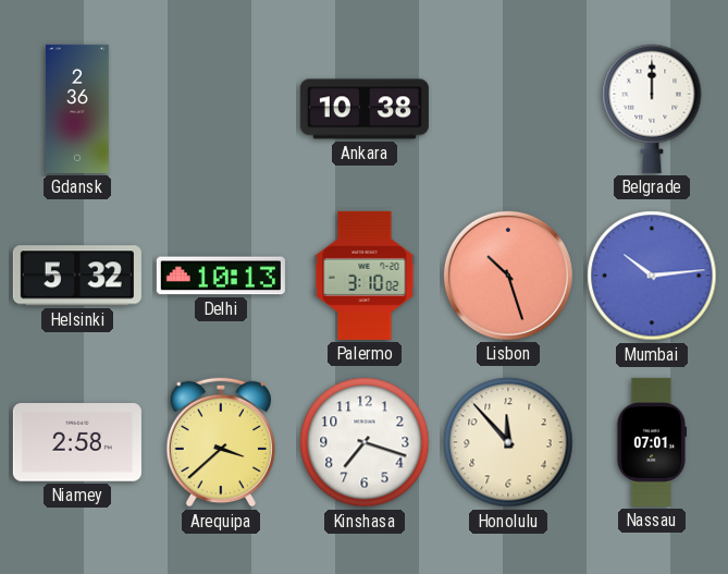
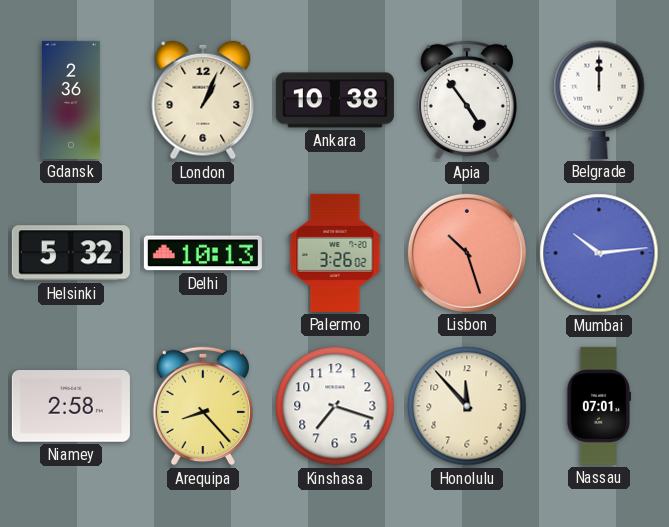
London: none -> 1:04 (203, 100)
Apia: none -> 4:54 (467, 100)
Palermo: 3:10 -> 3:26 (335, 253)
Arequipa: 3:38 -> 8:23 (203, 406)
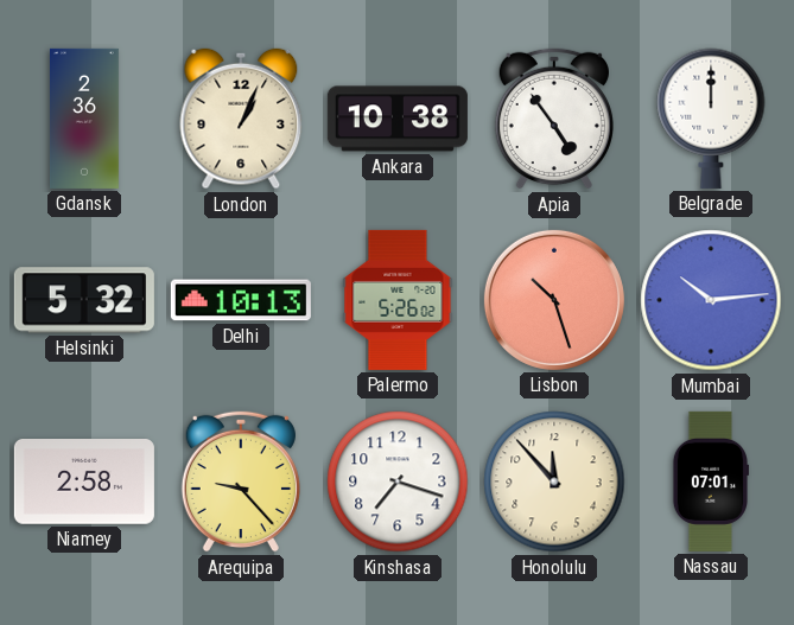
Palermo: 3:26 -> 5:26 (398, 300)
Arequipa: 8:23 -> 9:23 (241, 481)
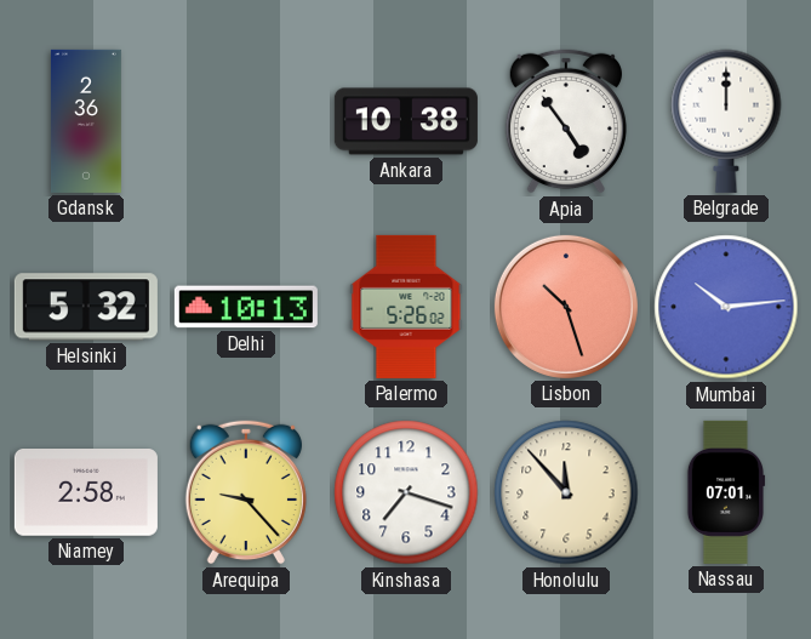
London: 1:04 -> none (241, 119)
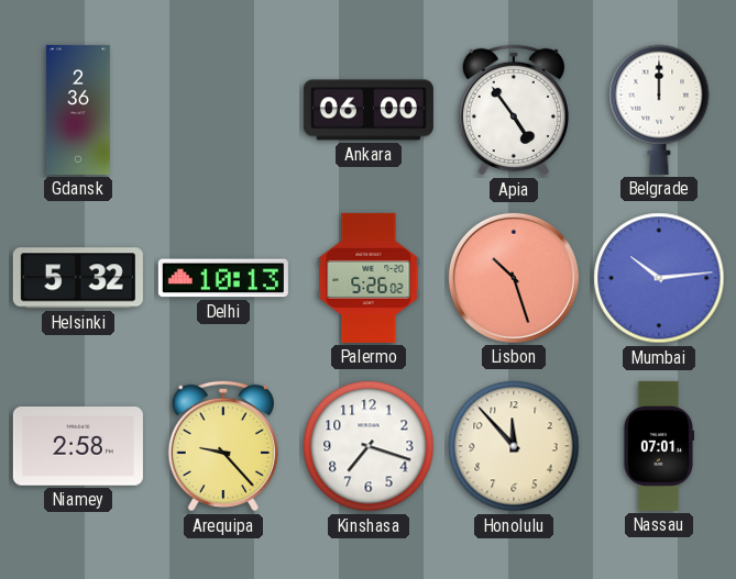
Ankara: 10:38 -> 06:00 (369, 110)
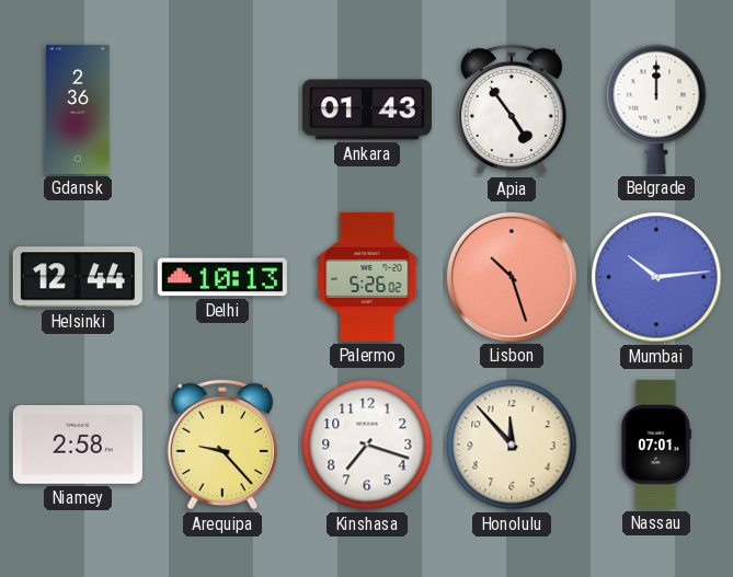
Ankara: 06:00 -> 01:43 (367, 109)
Helsinki: 5:32 -> 12:44 (78, 277)
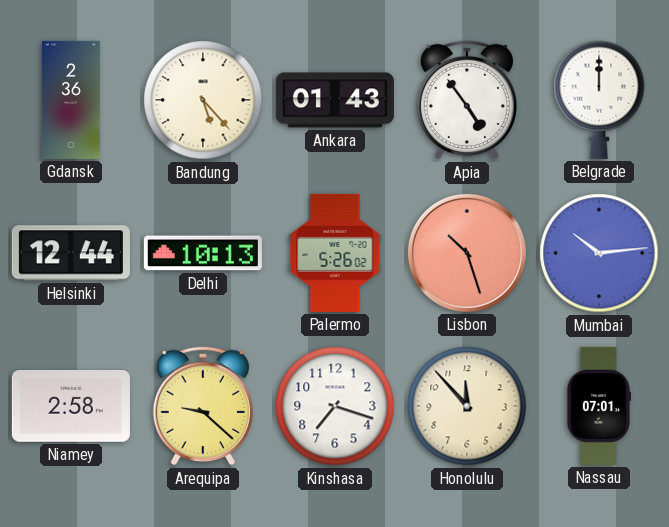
Bandung: none -> 5:23 (203, 100)
Arequipa: 9:23 -> 9:22 (203, 406)
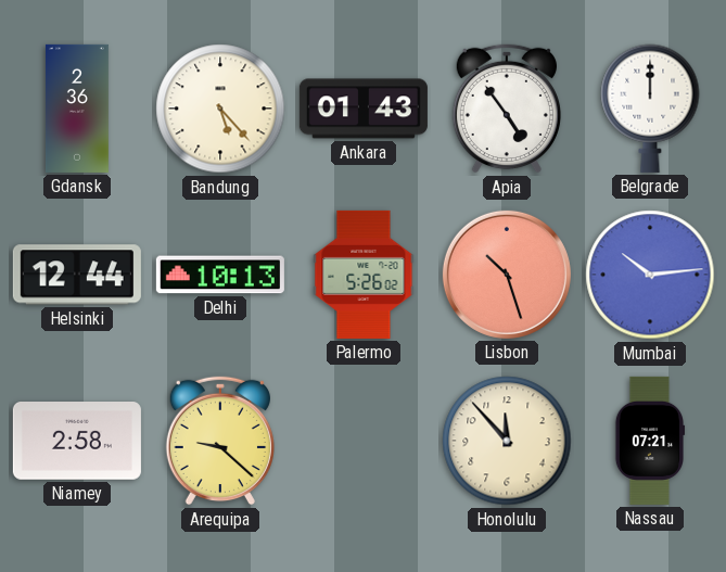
Kinshasa: 7:18 -> none (335, 406)
Nassau: 07:01 -> 07:21 (650, 441)
